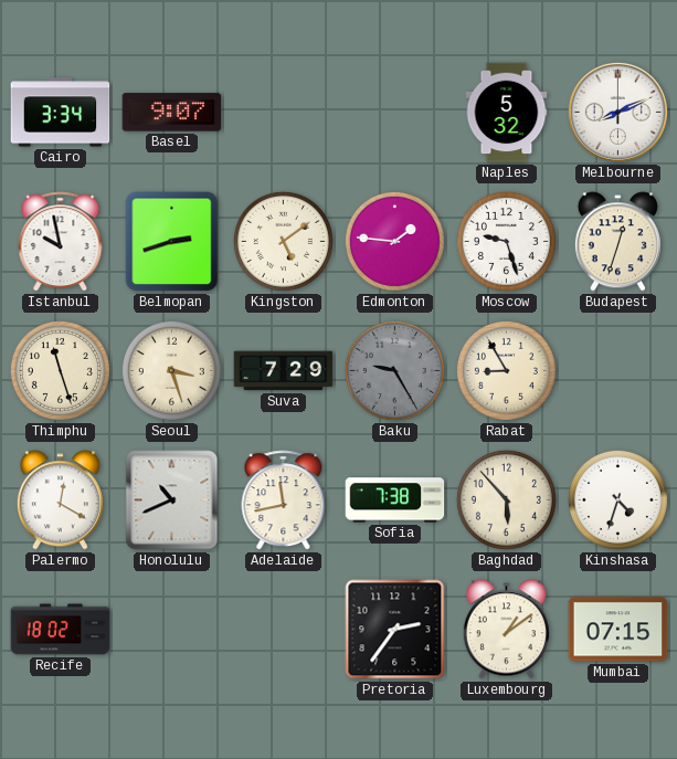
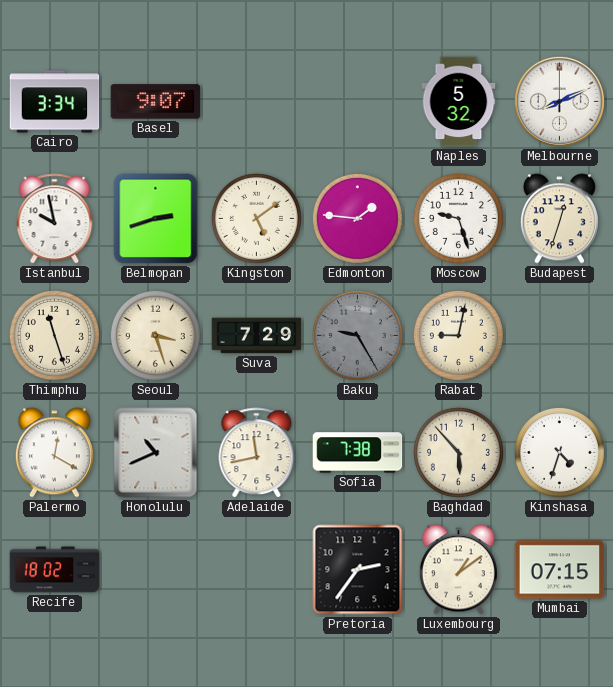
Rabat: 8:55 -> 9:02 (458, 335)
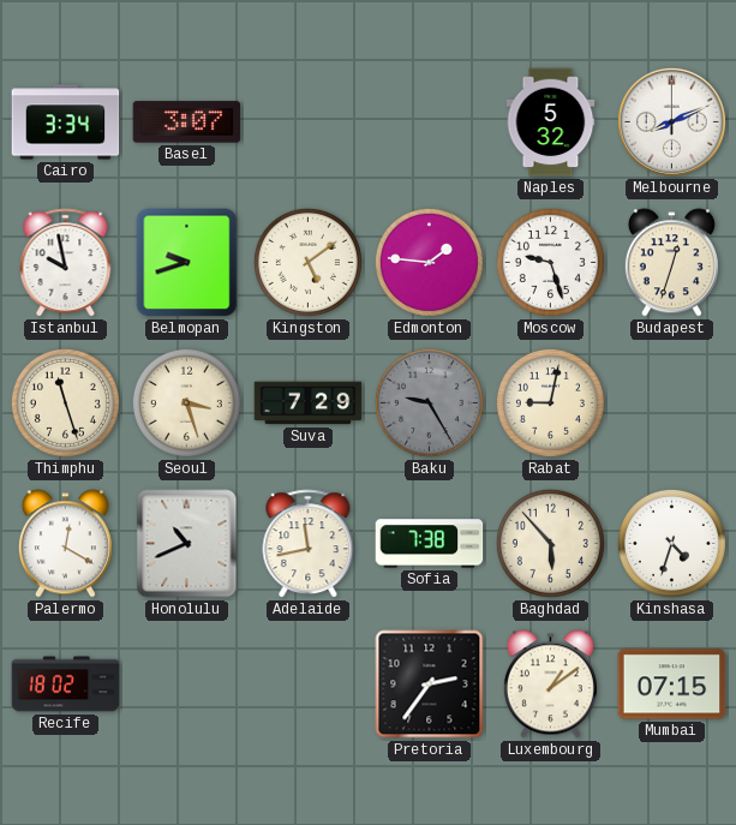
Basel: 9:07 -> 3:07 (187, 122)
Belmopan: 2:42 -> 9:42 (187, 263)
